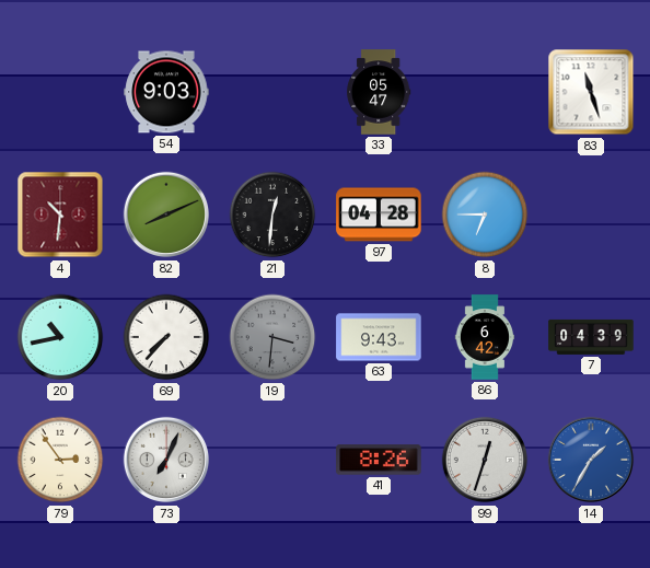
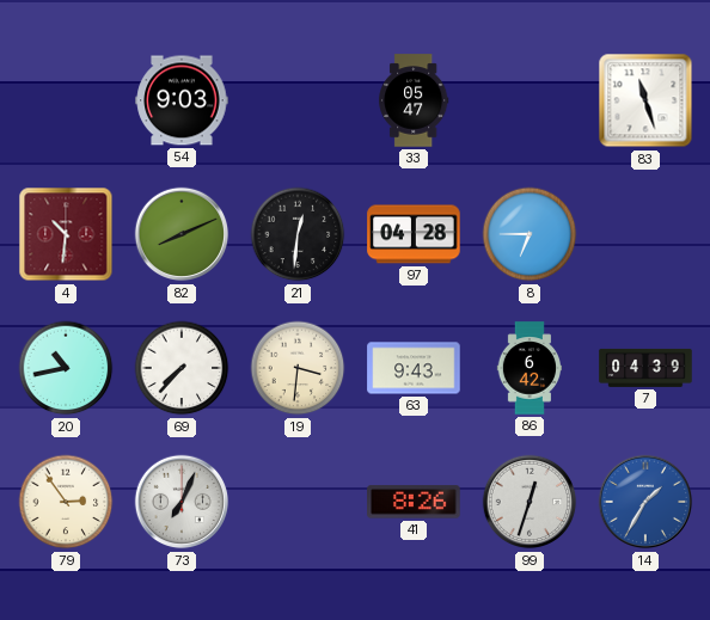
19 dial: grey -> cream (298, 368)
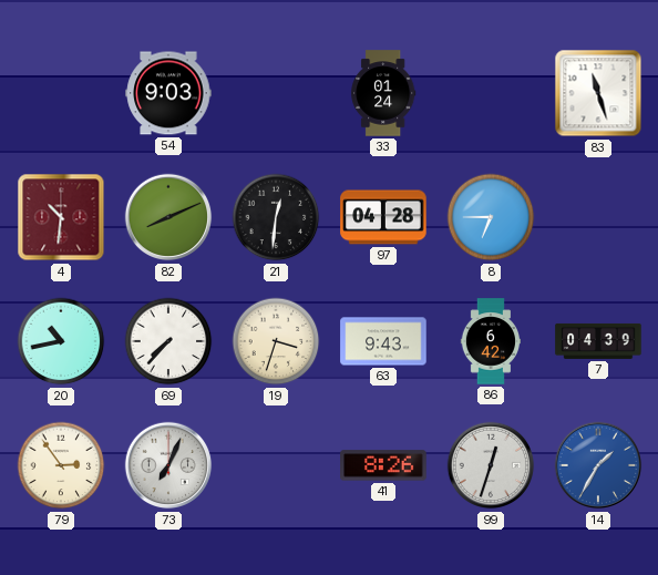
33: 05:47 -> 01:24 (383, 93)
19: 3:31 -> 3:33 (276, 341)
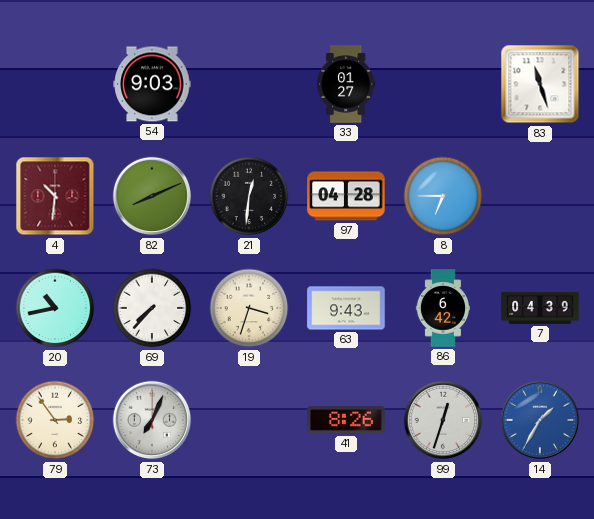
33: 01:24 -> 01:27 (346, 84)
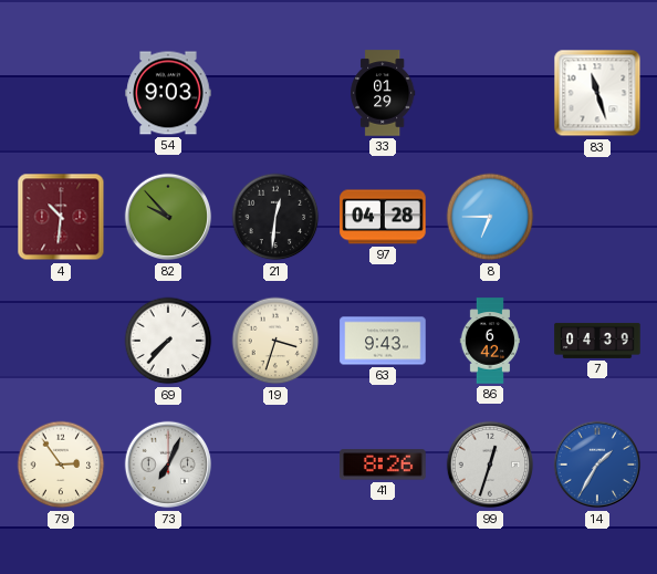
33: 01:27 -> 01:29 (383, 93)
82: 8:11 -> 9:53 (168, 217)
20: 10:43 -> none (55, 308)
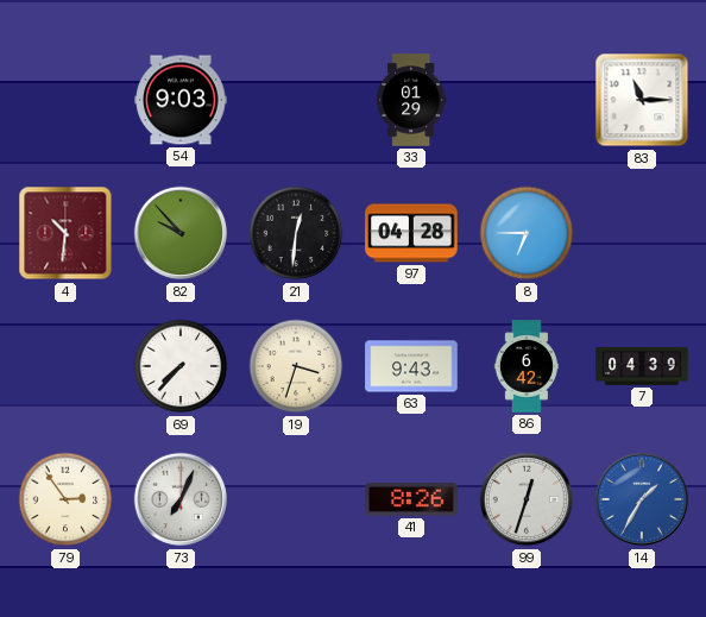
83: 11:27 -> 11:15 (642, 100)
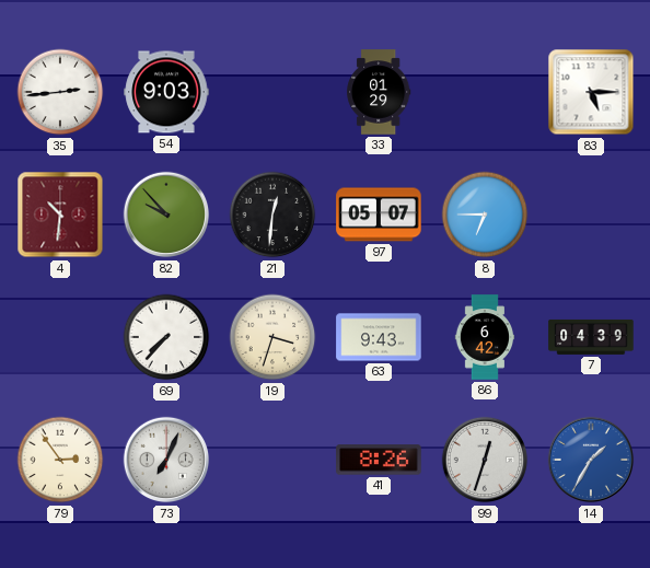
35: none -> 2:44 (60, 92)
83: 11:15 -> 5:15 (591, 92)
97: 04:28 -> 05:07 (379, 215)
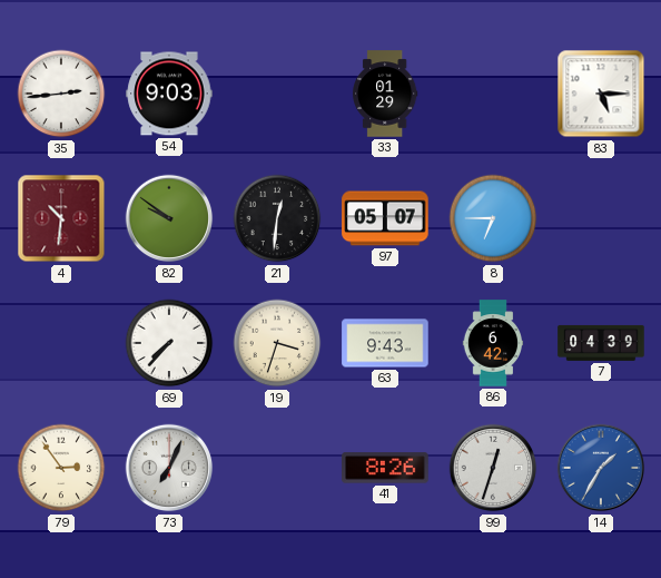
82: 9:53 -> 9:51 (169, 218)
